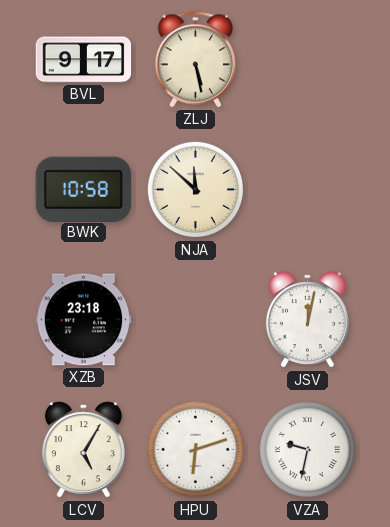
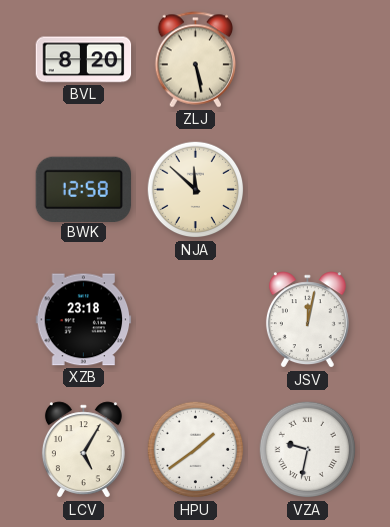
BVL: 9:17 -> 8:20 (84, 60)
BWK: 10:58 -> 12:58 (84, 189)
HPU: 6:12 -> 1:39 (196, 450)
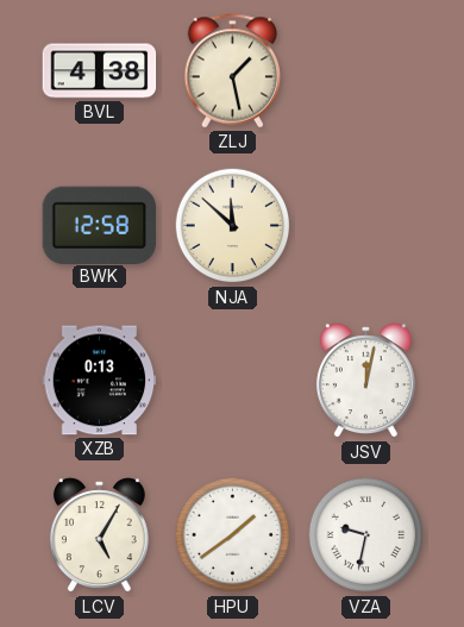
BVL: 8:20 -> 4:38 (100, 71)
ZLJ: 5:28 -> 1:28 (233, 71)
XZB: 23:18 -> 0:13 (100, 381)
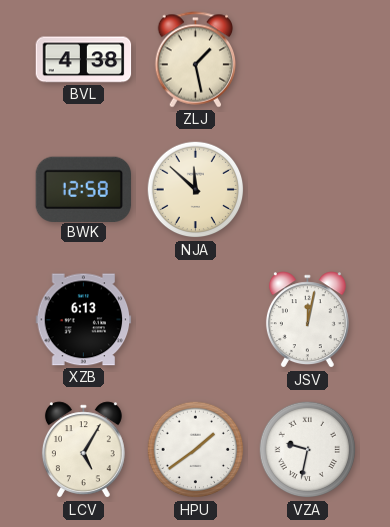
XZB: 0:13 -> 6:13 (84, 320)
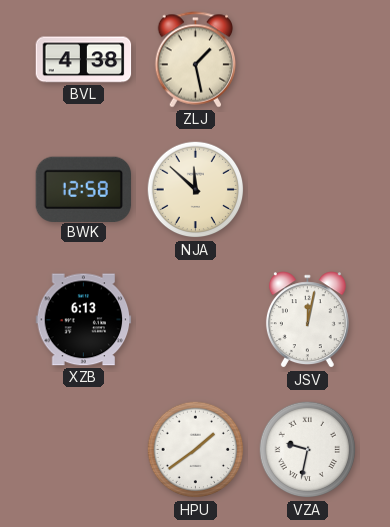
LCV: 5:05 -> none (83, 450)
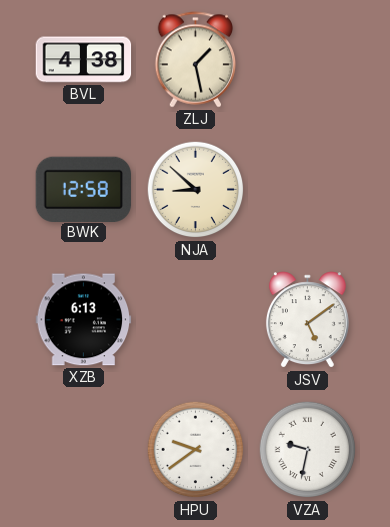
NJA: 11:52 -> 8:52 (196, 190)
JSV: 12:02 -> 5:09 (307, 320)
HPU: 1:39 -> 9:39 (196, 450)
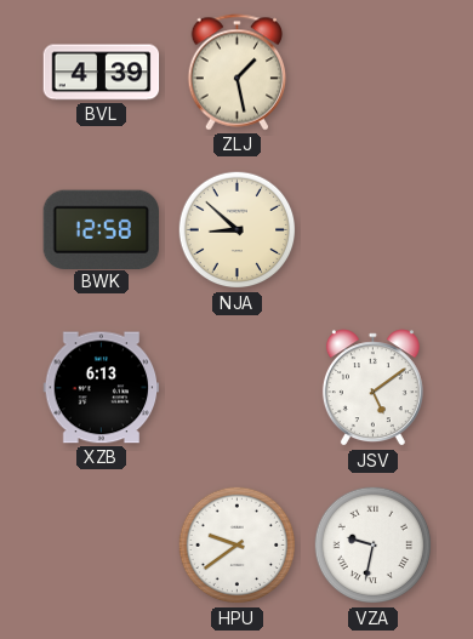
BVL: 4:38 -> 4:39 (102, 73)
